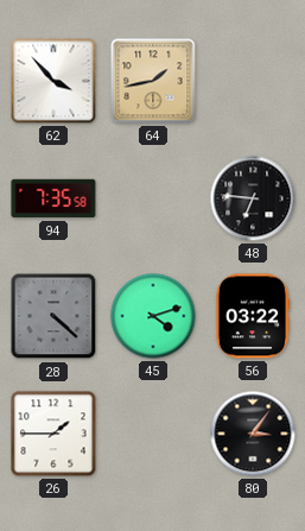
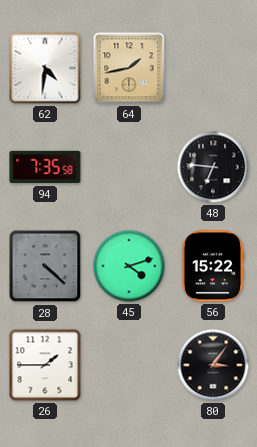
62: 3:53 -> 4:31 (45, 68)
56: 03:22 -> 15:22 (213, 266)
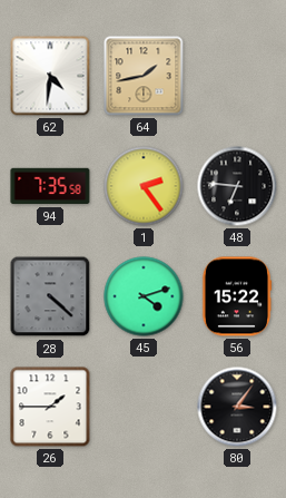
1: none -> 2:24 (144, 186)
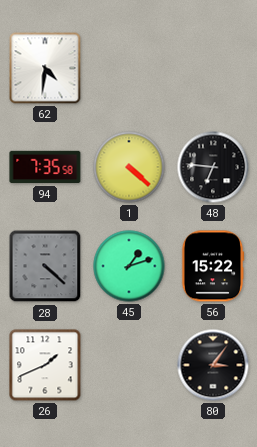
64: 1:43 -> none (144, 76)
1: 2:24 -> 4:22 (129, 167)
45: 4:12 -> 1:12 (129, 266)
26: 1:45 -> 1:41 (45, 365)
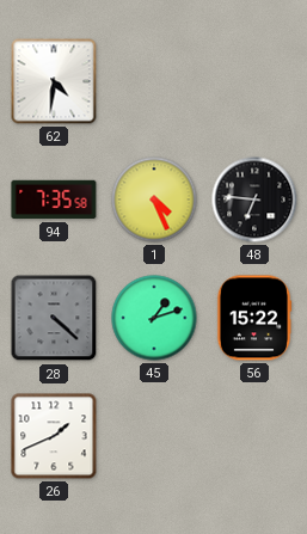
1: 4:22 -> 4:26 (154, 200)
80: 3:06 -> none (213, 365)
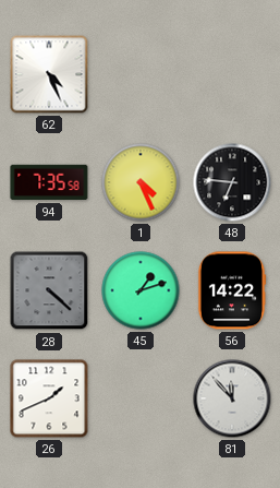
62: 4:31 -> 4:26 (49, 74)
56: 15:22 -> 14:22 (232, 290)
81: none -> 11:53 (232, 398)
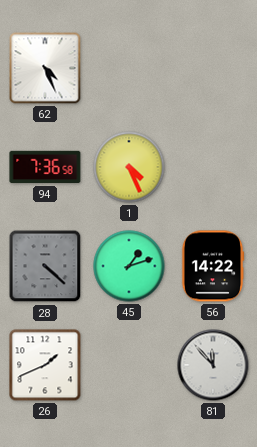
94: 7:35 -> 7:36 (45, 167)
48: 6:46 -> none (232, 182)
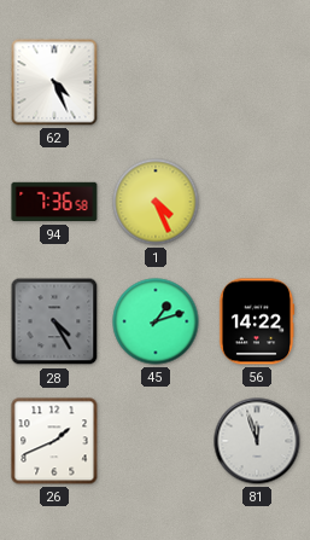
28: 4:22 -> 4:25 (54, 321)
81: 11:53 -> 11:57 (257, 441)
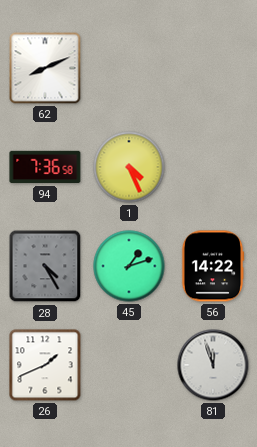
62: 4:26 -> 8:11 (45, 68)
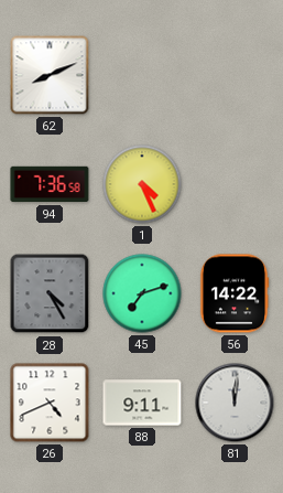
45: 1:12 -> 7:12 (142, 293)
26: 1:41 -> 4:41 (50, 403)
88: none -> 9:11 (142, 403)
81: 11:57 -> 12:01 (235, 403)
